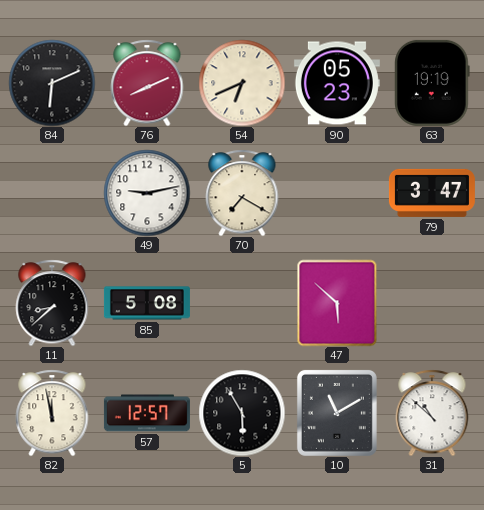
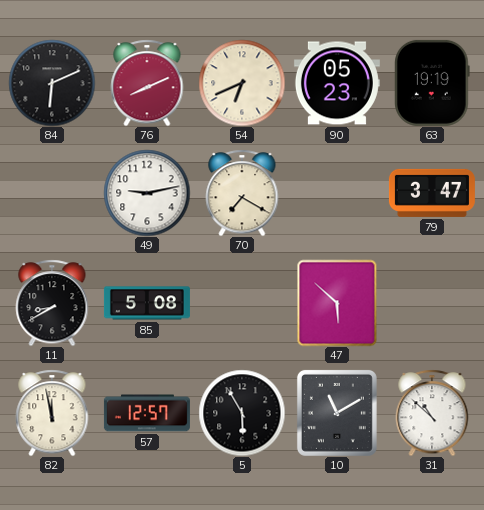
11: 8:38 -> 8:40 (52, 303)
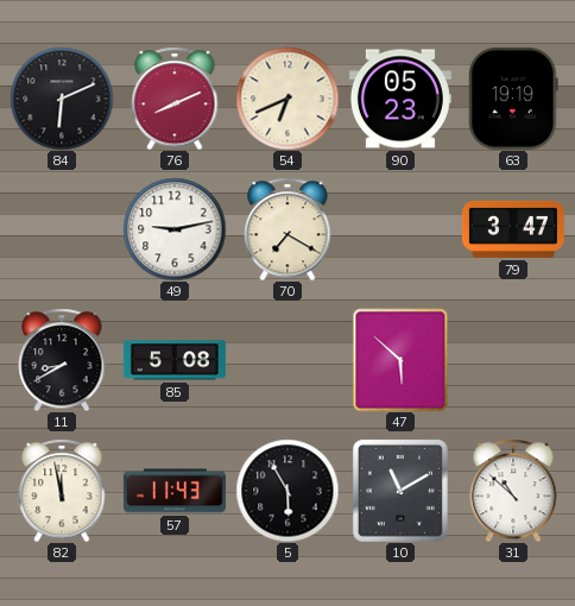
57: 12:57 -> 11:43 (175, 491)
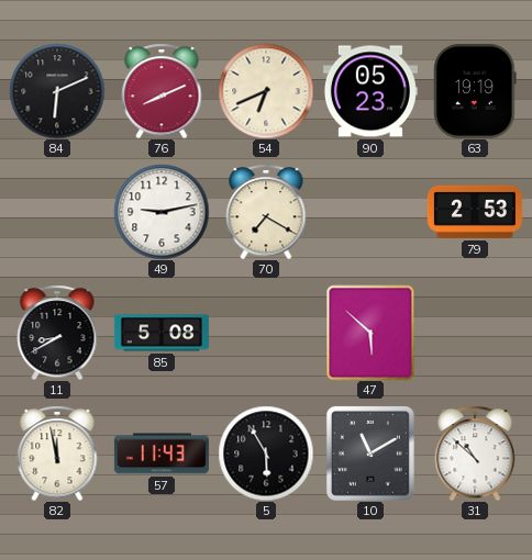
79: 3:47 -> 2:53 (475, 212)
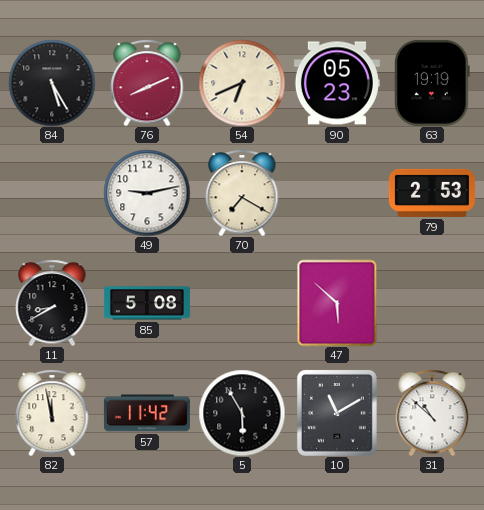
84: 6:11 -> 5:25 (52, 83)
57: 11:43 -> 11:42 (147, 413)
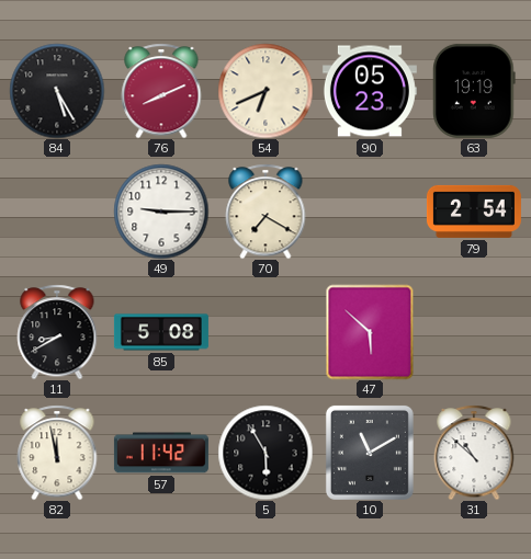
49: 9:13 -> 9:15 (161, 212)
79: 2:53 -> 2:54 (474, 212)
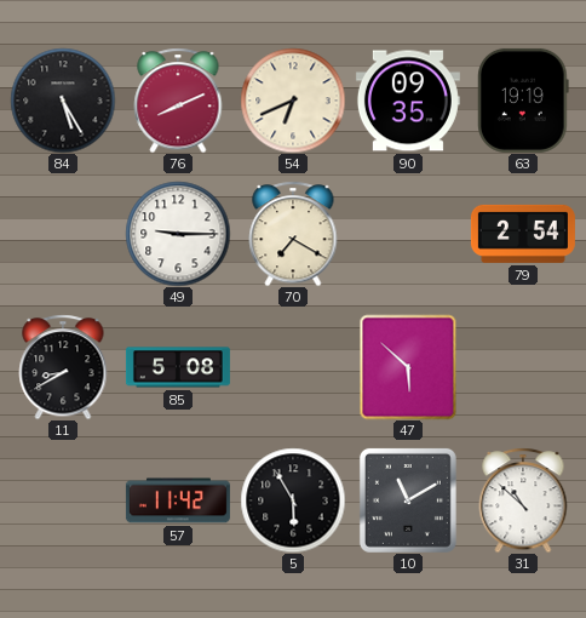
90: 05:23 -> 09:35 (408, 101)
82: 11:58 -> none (57, 453)
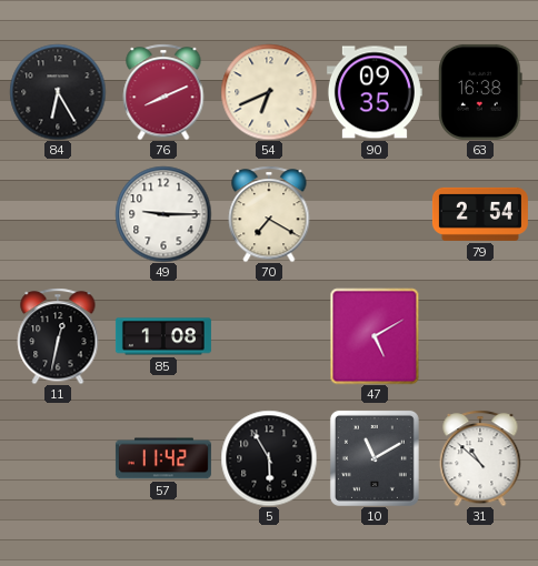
84: 5:25 -> 6:25 (58, 92)
63: 19:19 -> 16:38 (481, 92)
11: 8:40 -> 12:32 (58, 336)
85: 5:08 -> 1:08 (163, 336)
47: 5:52 -> 5:10 (375, 336)
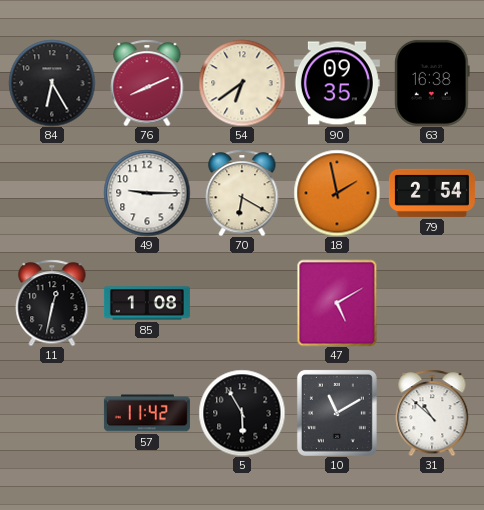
54: 6:41 -> 6:39 (242, 83)
70: 7:20 -> 6:20 (242, 193)
18: none -> 1:58 (337, 193)
